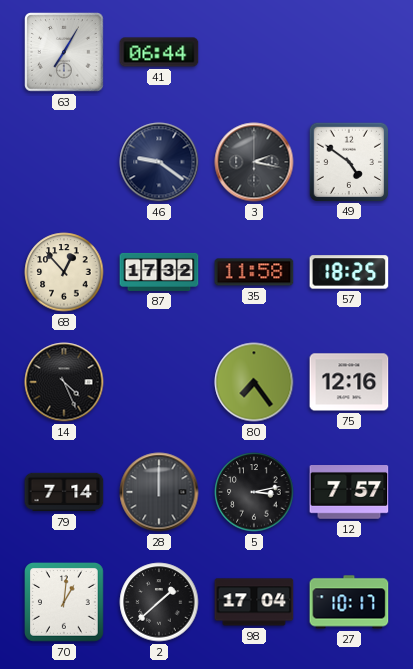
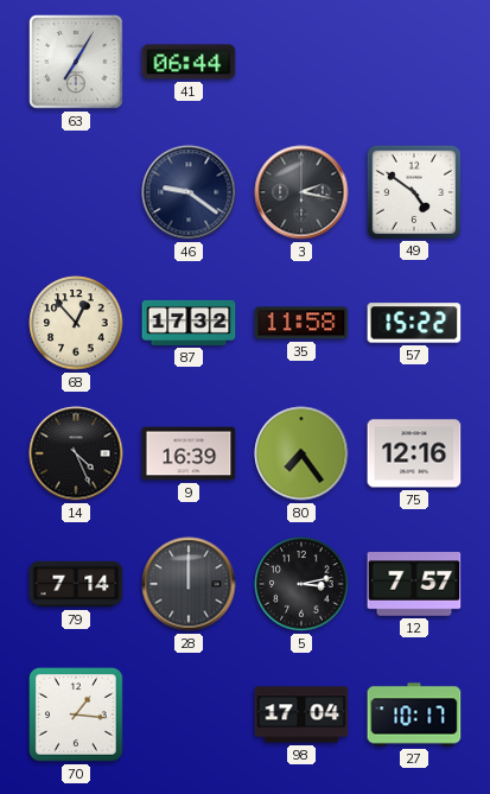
57: 18:25 -> 15:22 (414, 323)
9: none -> 16:39 (189, 453)
70: 1:01 -> 1:16 (77, 716)
2: 1:38 -> none (159, 602)
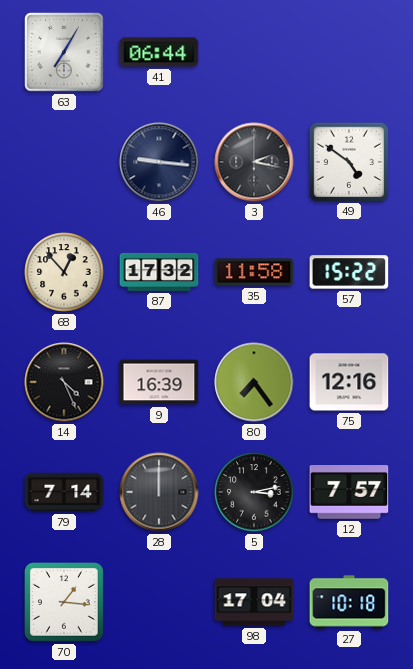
46: 9:21 -> 9:16 (159, 162)
27: 10:17 -> 10:18 (349, 602)
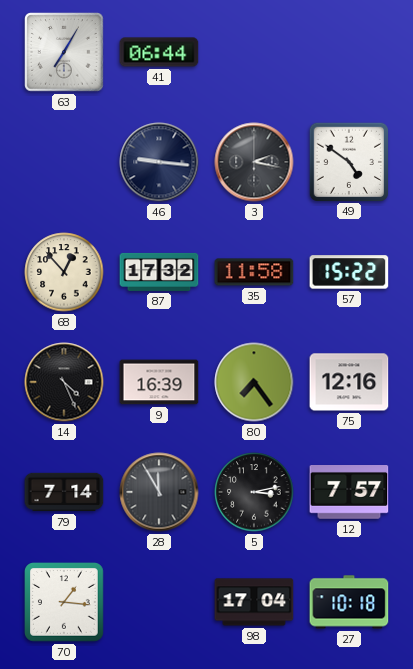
28: 12:00 -> 11:55 (159, 492)
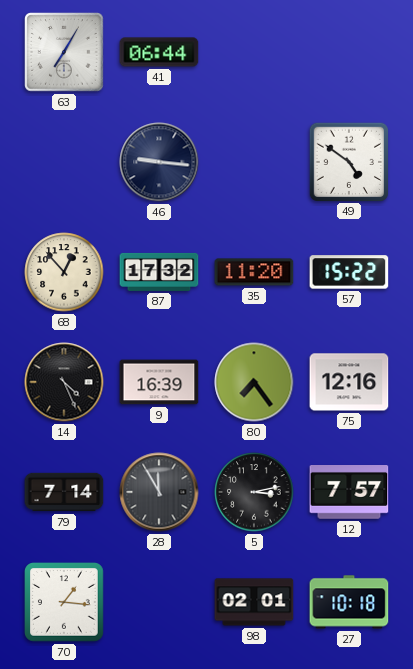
3: 2:17 -> none (254, 162)
35: 11:58 -> 11:20 (254, 272)
98: 17:04 -> 02:01 (254, 602)
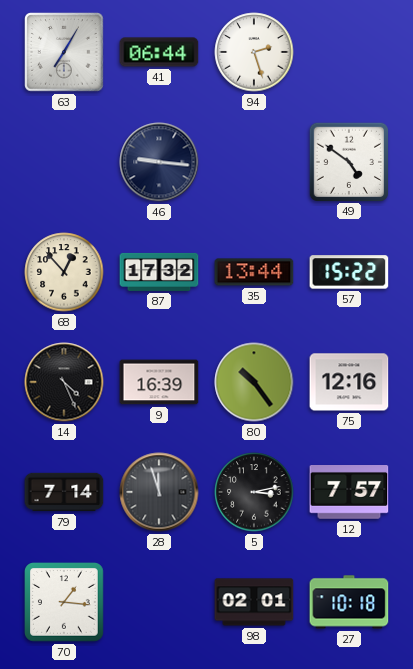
94: none -> 2:27 (254, 52)
35: 11:20 -> 13:44 (254, 272)
80: 7:24 -> 10:24 (254, 382)
28: 11:55 -> 11:57 (159, 492)
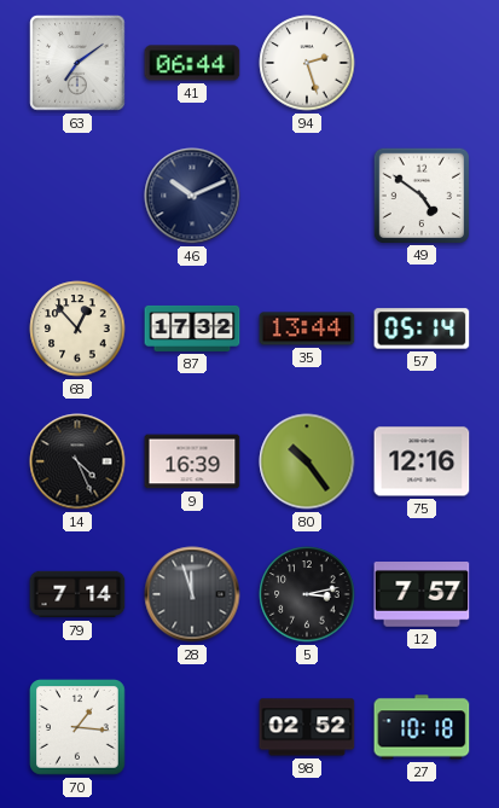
63: 7:05 -> 7:09 (77, 63)
46: 9:16 -> 10:11 (192, 196)
57: 15:22 -> 05:14 (422, 329)
98: 02:01 -> 02:52 (307, 727)
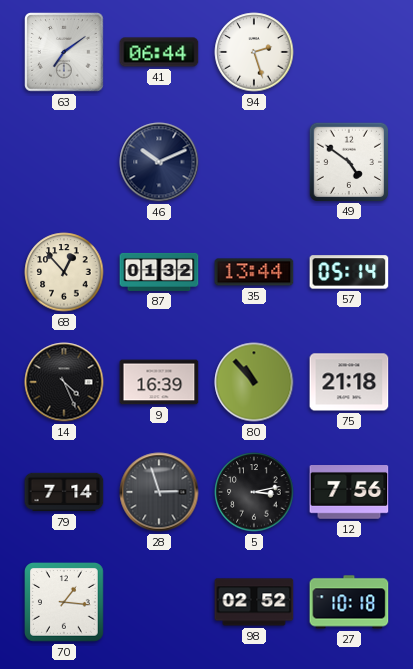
87: 17:32 -> 01:32 (159, 272)
80: 10:24 -> 10:53 (254, 382)
75: 12:16 -> 21:18 (349, 382)
28: 11:57 -> 2:57 (159, 492)
12: 7:57 -> 7:56 (349, 493)
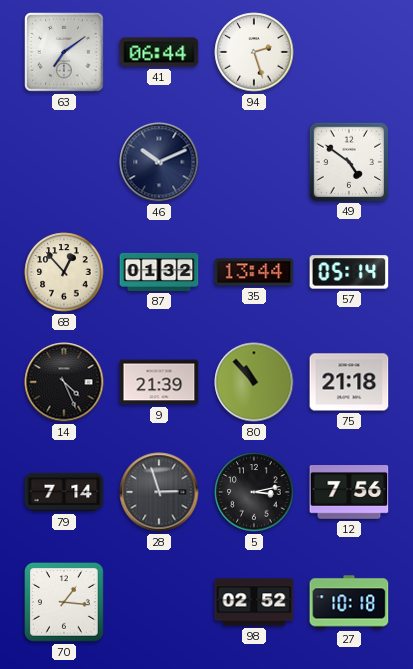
9: 16:39 -> 21:39 (159, 382)
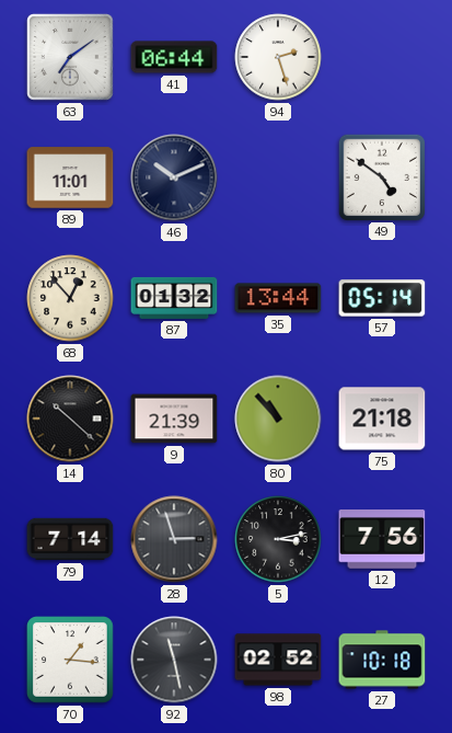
89: none -> 11:01 (70, 177)
14: 4:26 -> 10:22 (70, 419)
92: none -> 11:28 (174, 660)
